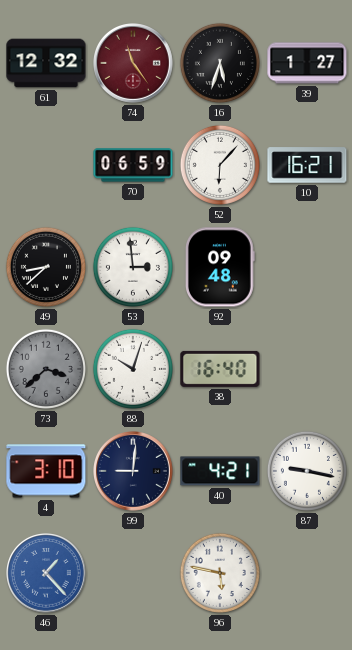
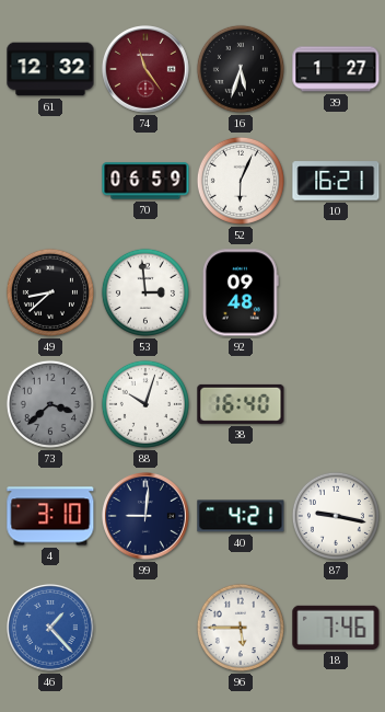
52: 6:07 -> 6:04 (241, 181)
96: 5:47 -> 5:45 (241, 628)
18: none -> 7:46 (336, 628)
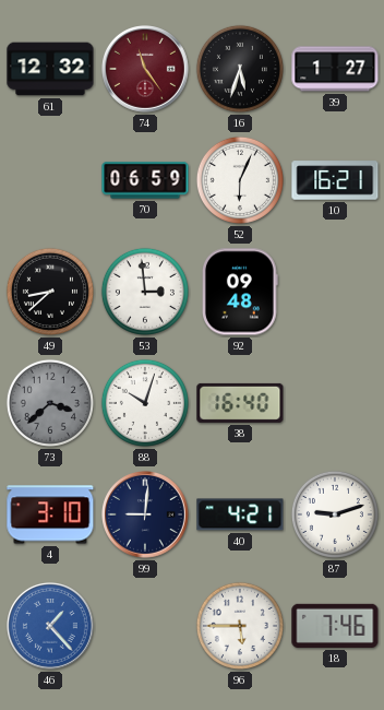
87: 9:17 -> 9:12 (335, 514)
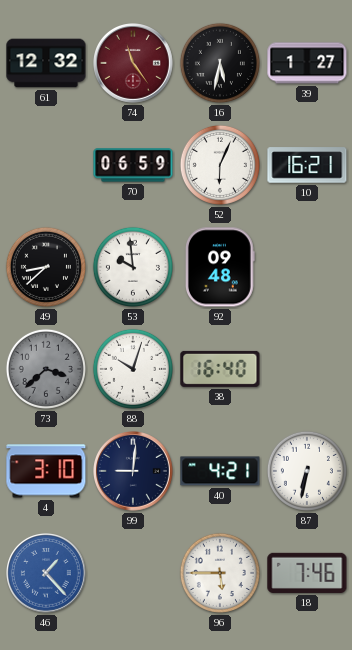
16: 5:33 -> 5:32 (220, 63)
53: 2:59 -> 9:59 (133, 267)
87: 9:12 -> 6:32 (307, 471)
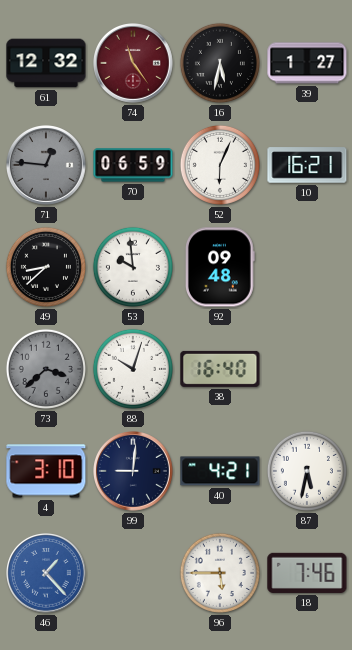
71: none -> 12:46 (47, 166)
87: 6:32 -> 5:32 (307, 471)
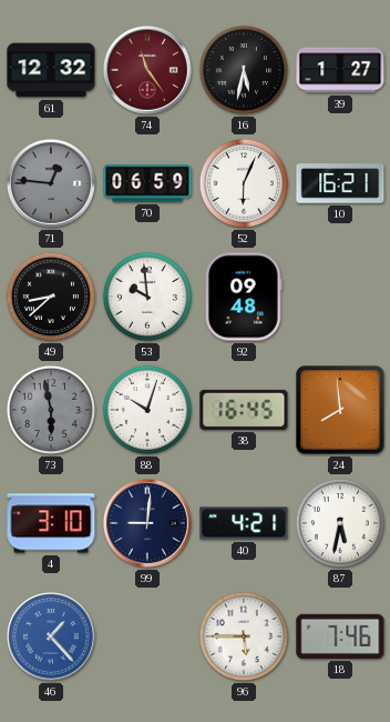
73: 3:38 -> 5:58 (51, 410)
38: 16:40 -> 16:45 (244, 410)
24: none -> 7:59 (340, 410)
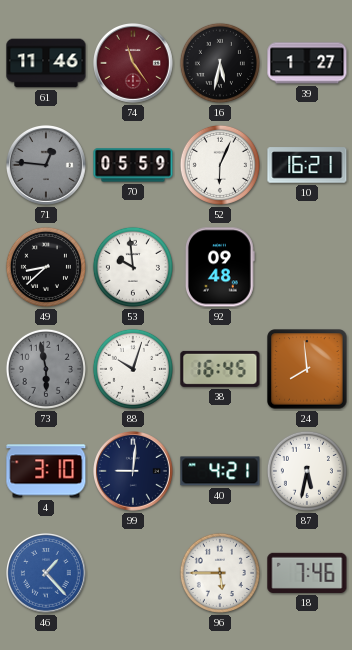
61: 12:32 -> 11:46 (46, 63)
70: 06:59 -> 05:59 (133, 165)
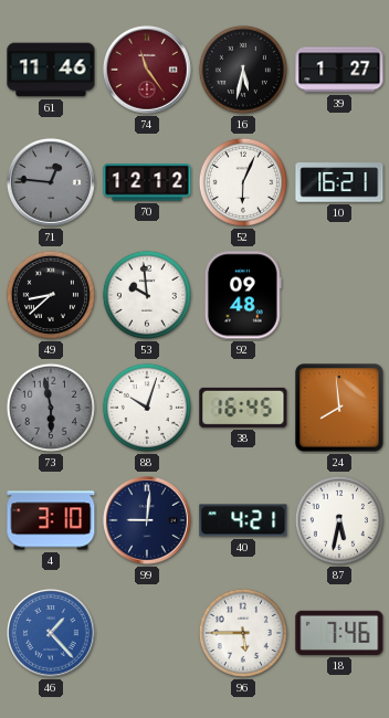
70: 05:59 -> 12:12 (147, 182)
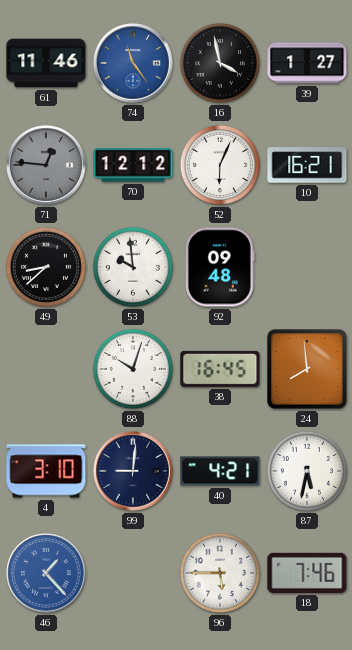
74 dial: burgundy -> blue (134, 64)
16: 5:32 -> 3:58 (220, 63)
73: 5:58 -> none (51, 408)
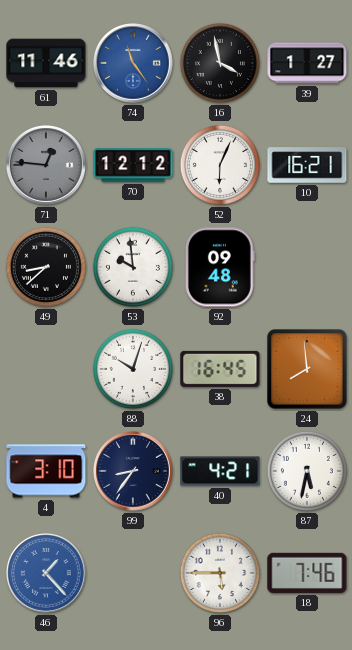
99: 9:01 -> 8:36 (134, 472)
